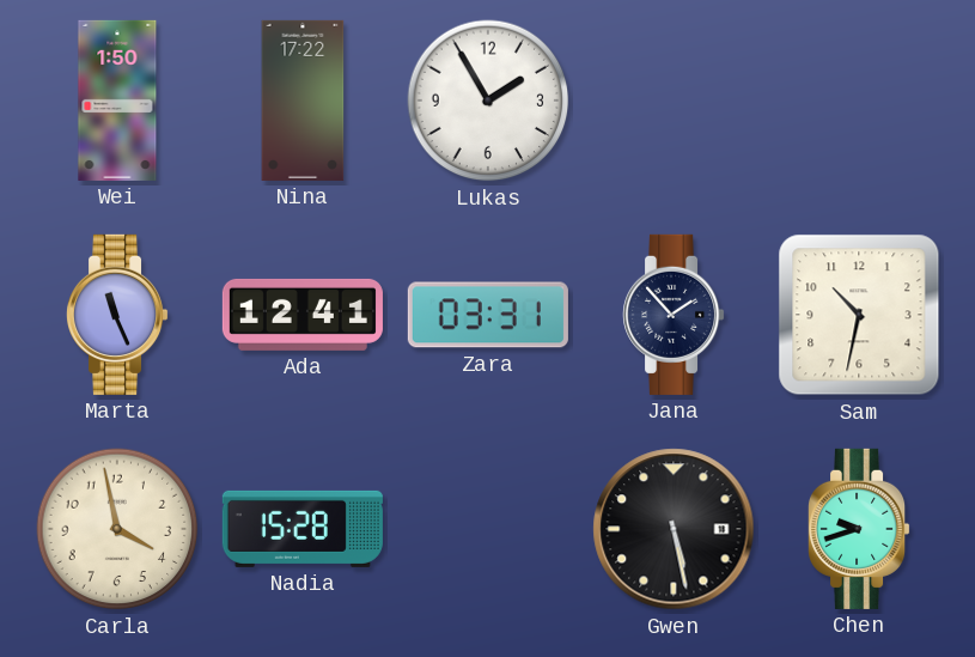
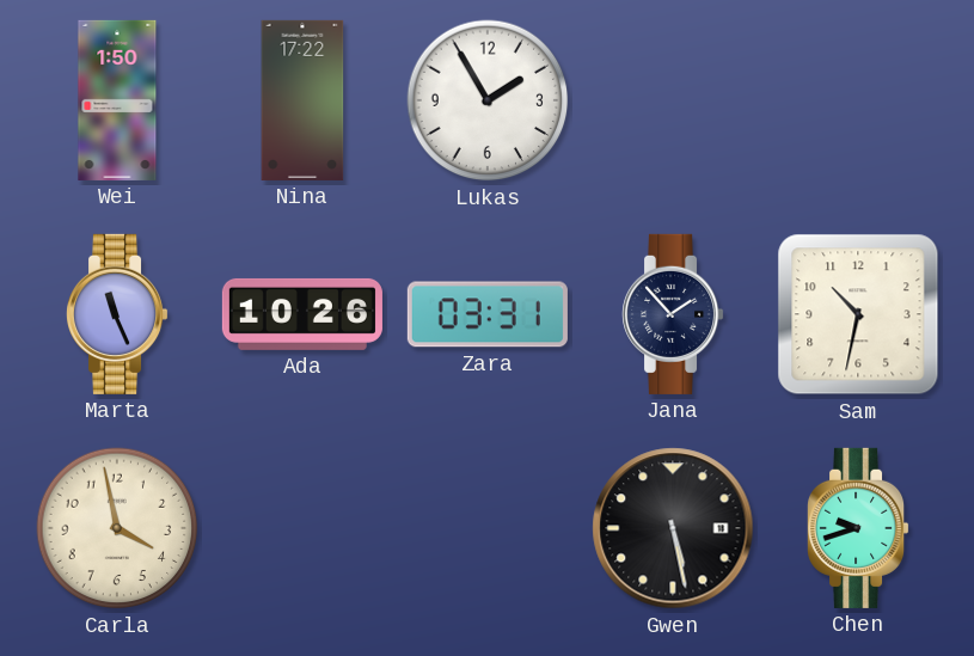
Ada: 12:41 -> 10:26 (302, 314)
Nadia: 15:28 -> none (303, 529)
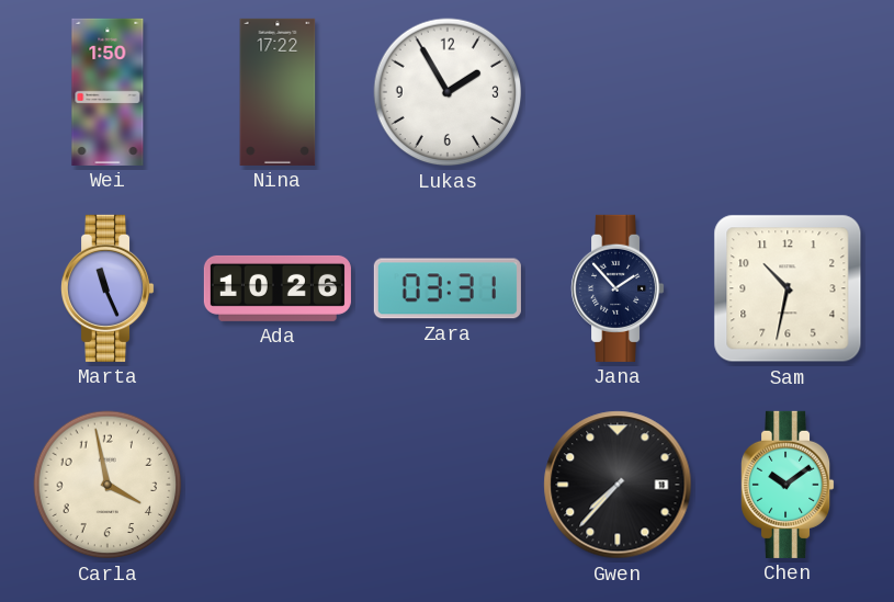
Gwen: 5:28 -> 7:37 (618, 485)
Chen: 9:42 -> 10:09 (789, 485)
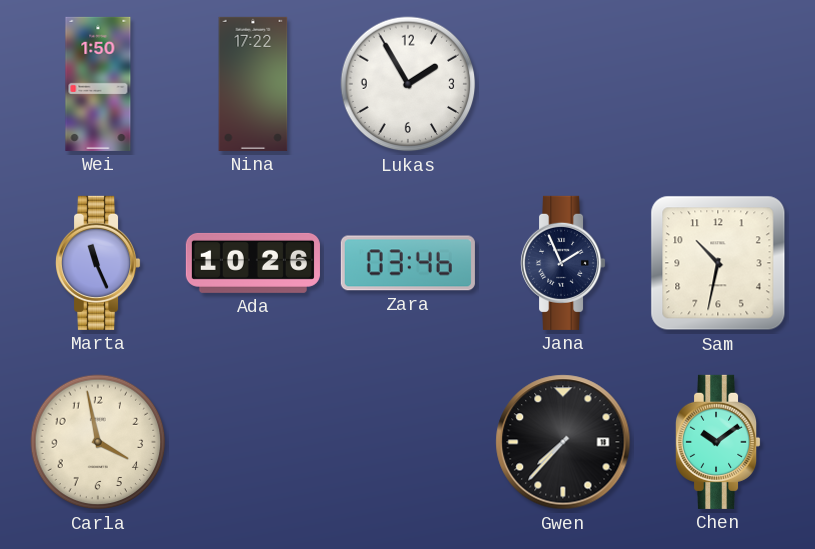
Zara: 03:31 -> 03:46 (408, 263)
Jana: 1:53 -> 1:56 (564, 263)
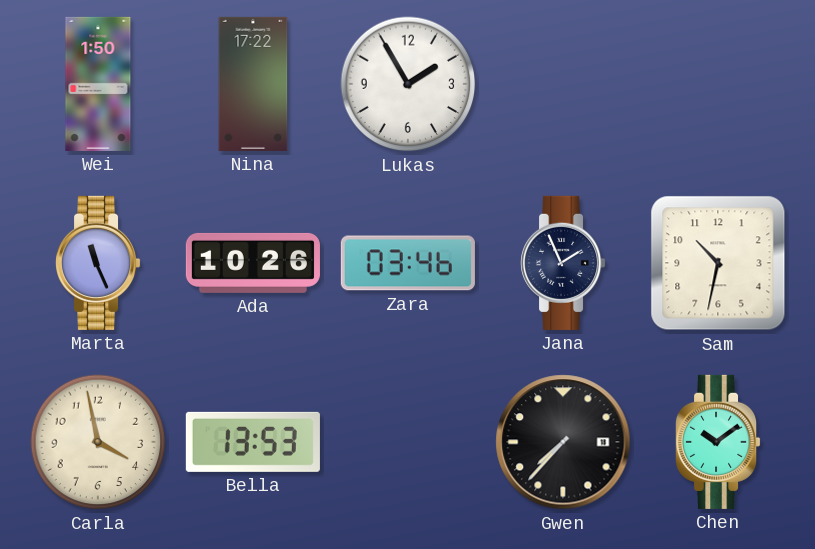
Bella: none -> 13:53 (253, 442)
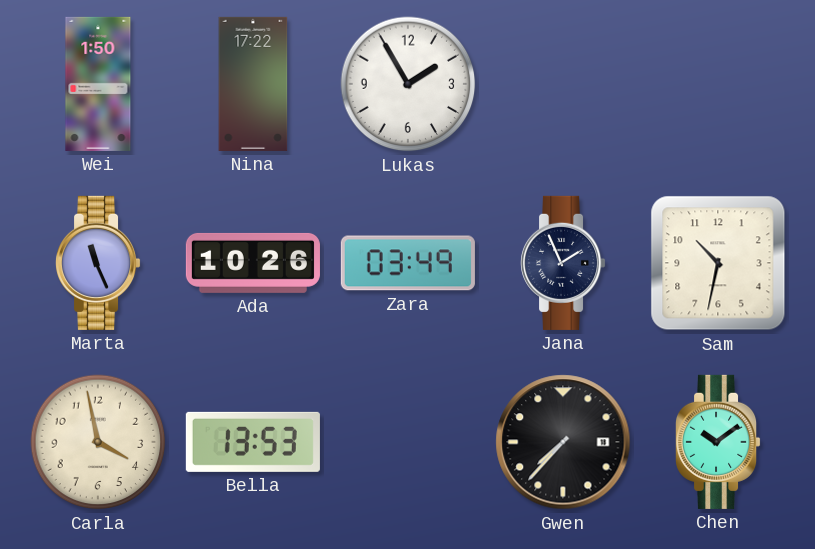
Zara: 03:46 -> 03:49 (408, 263)
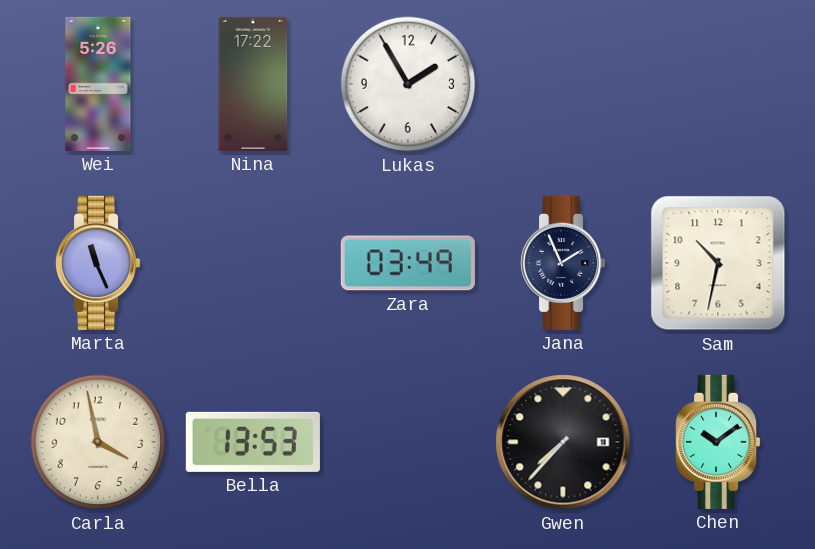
Wei: 1:50 -> 5:26 (98, 84)
Ada: 10:26 -> none (253, 263)
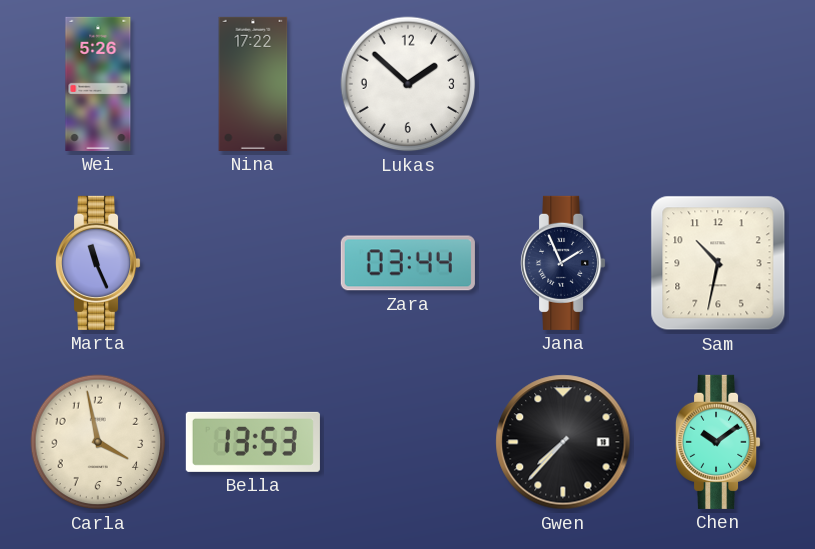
Lukas: 1:55 -> 1:52 (408, 84)
Zara: 03:49 -> 03:44 (408, 263)
